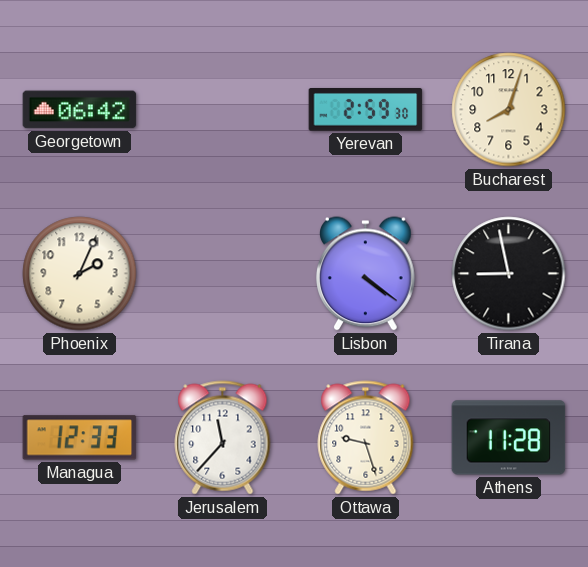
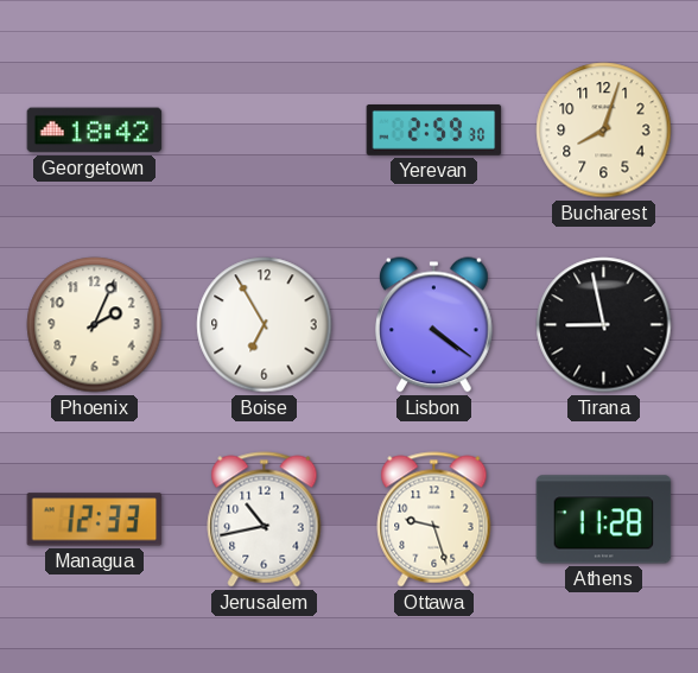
Georgetown: 06:42 -> 18:42 (95, 131)
Boise: none -> 6:55 (265, 325)
Jerusalem: 11:37 -> 10:43 (265, 520)
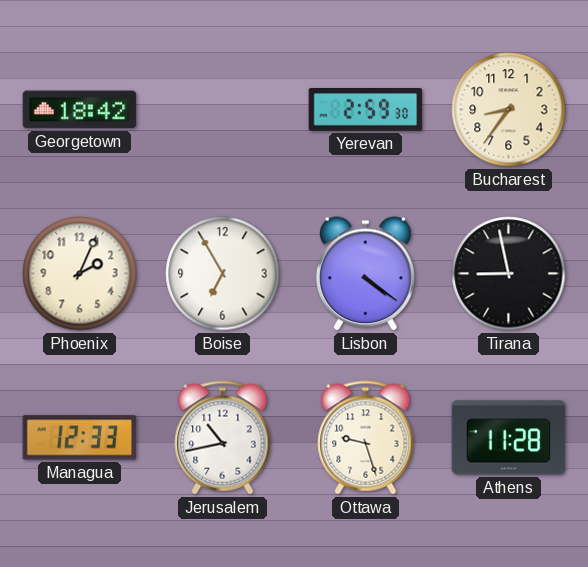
Bucharest: 8:03 -> 8:36 (509, 110)
